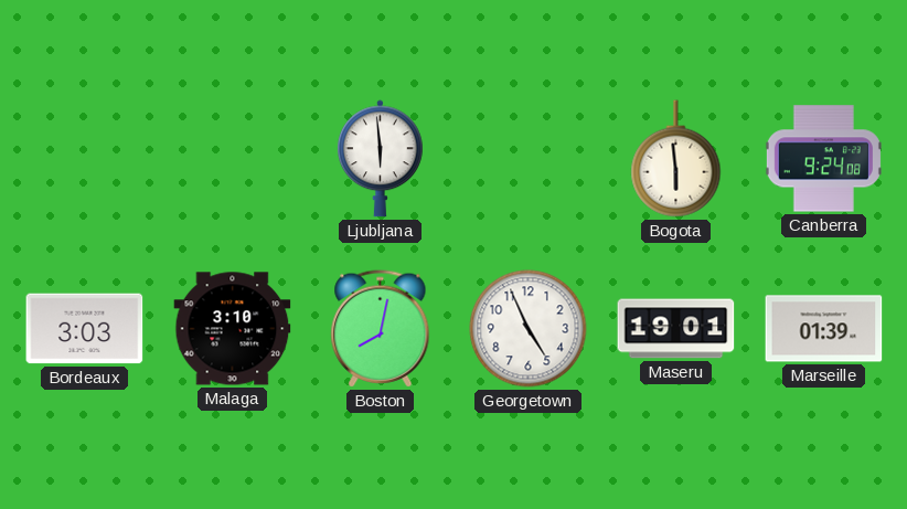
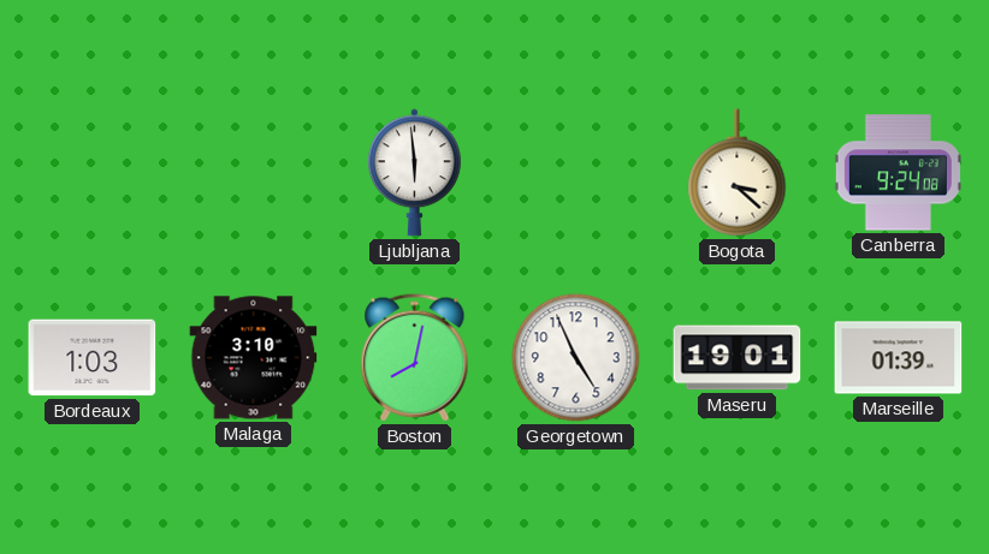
Bogota: 5:59 -> 3:22 (738, 173)
Bordeaux: 3:03 -> 1:03 (93, 358)
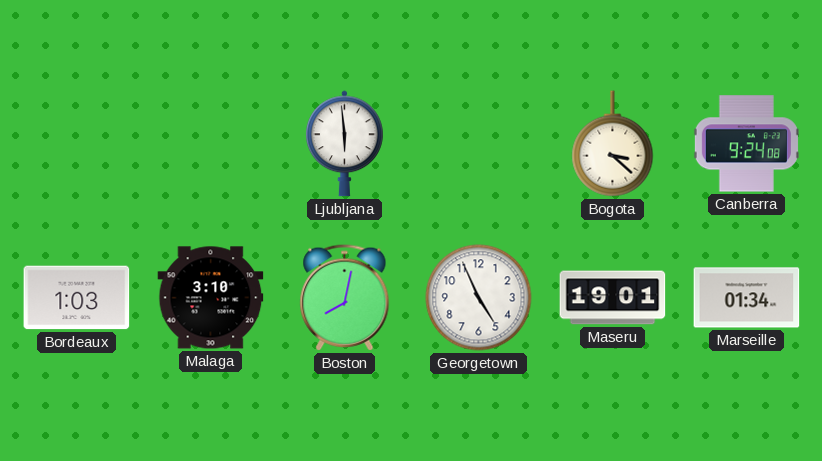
Marseille: 01:39 -> 01:34 (747, 298)
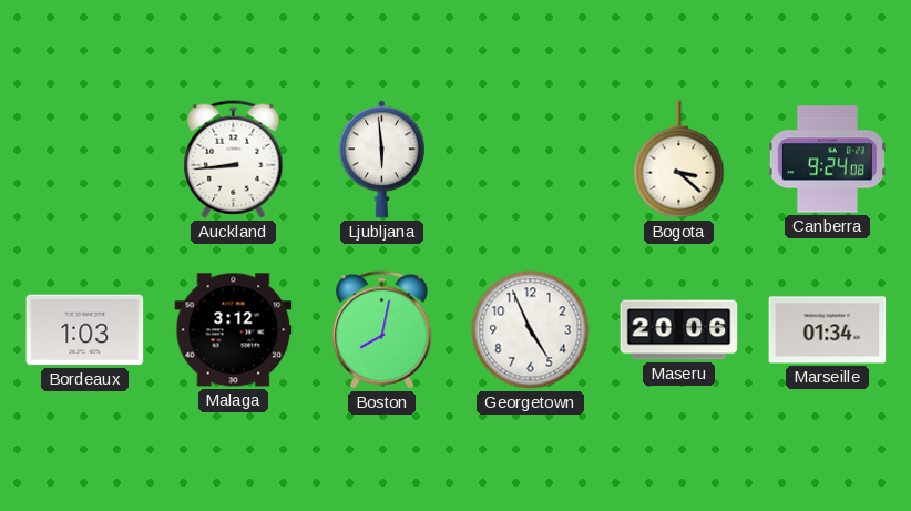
Auckland: none -> 8:44 (234, 160)
Malaga: 3:10 -> 3:12 (234, 330)
Maseru: 19:01 -> 20:06 (679, 330)
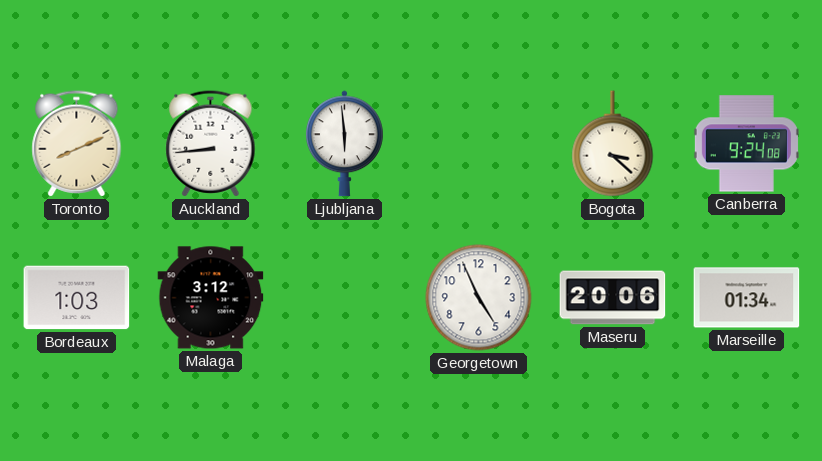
Toronto: none -> 8:11 (77, 144)
Boston: 8:02 -> none (382, 330)
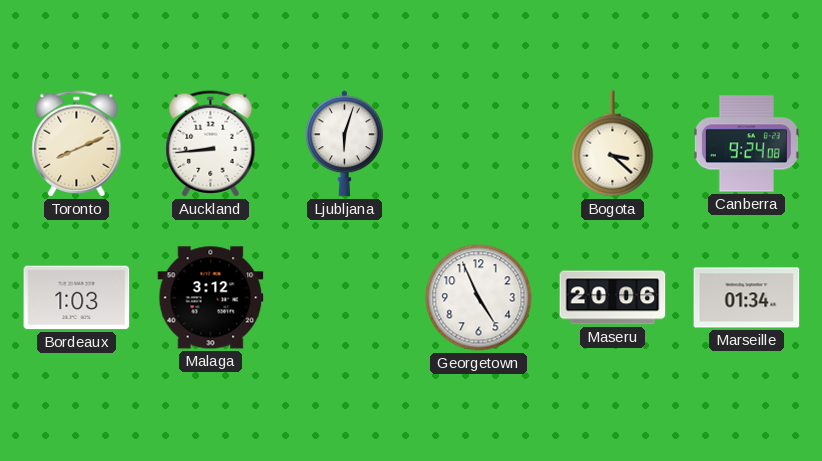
Ljubljana: 5:59 -> 6:03 (344, 144)
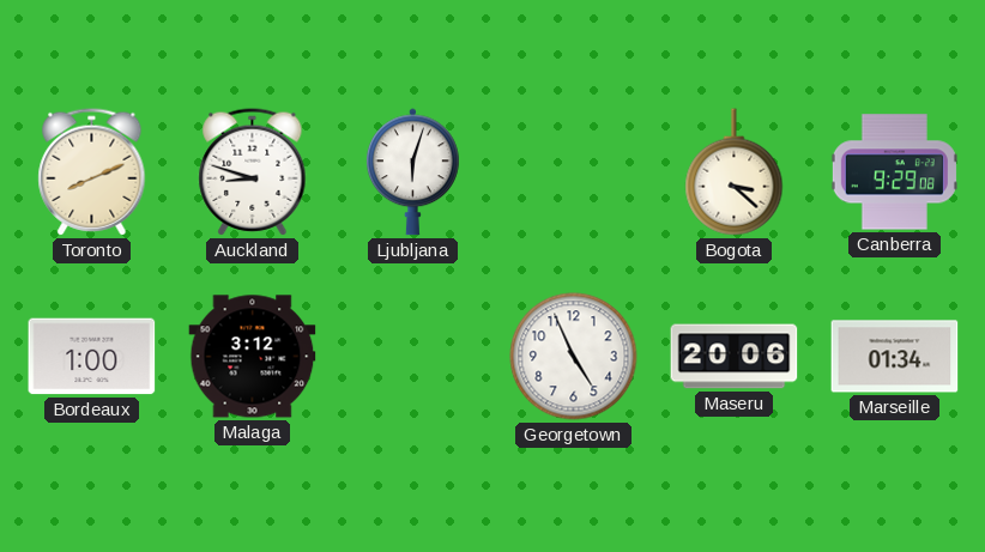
Auckland: 8:44 -> 8:48 (253, 172)
Canberra: 9:24 -> 9:29 (894, 172)
Bordeaux: 1:03 -> 1:00 (92, 357)
